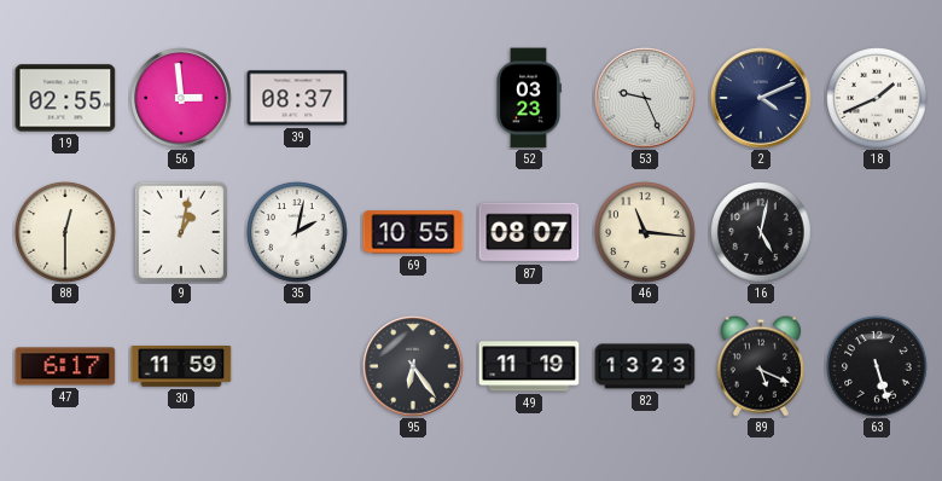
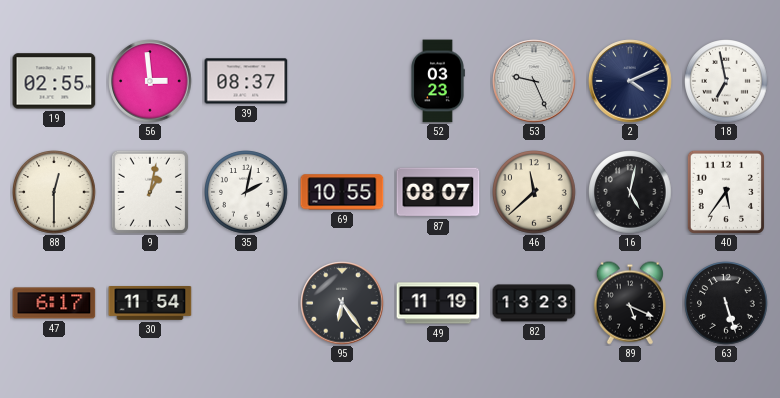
18: 1:41 -> 6:58 (726, 81)
46: 11:16 -> 11:38 (534, 192)
40: none -> 5:36 (726, 192)
30: 11:59 -> 11:54 (150, 304)
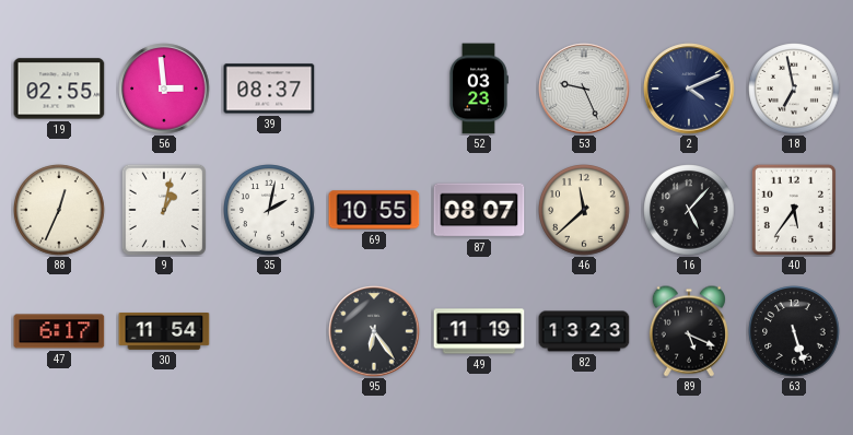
88: 12:30 -> 12:34 (59, 210)
16: 5:02 -> 5:07 (689, 210)
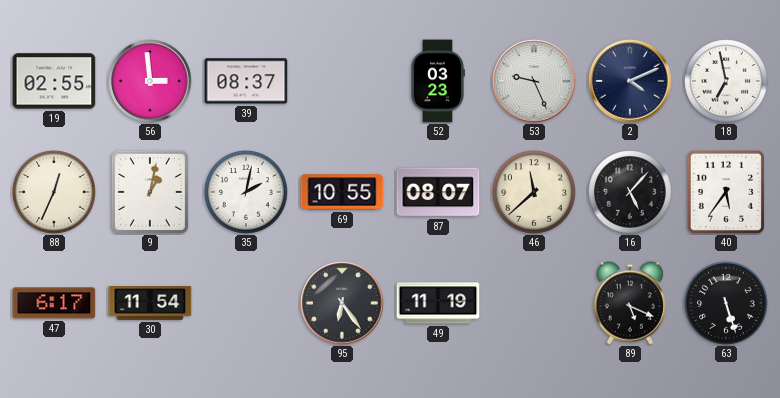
82: 13:23 -> none (584, 331)
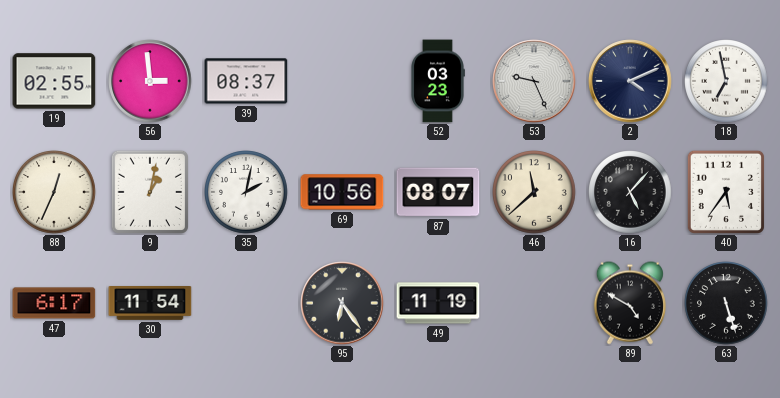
69: 10:55 -> 10:56 (342, 192)
89: 5:19 -> 4:50 (630, 303)
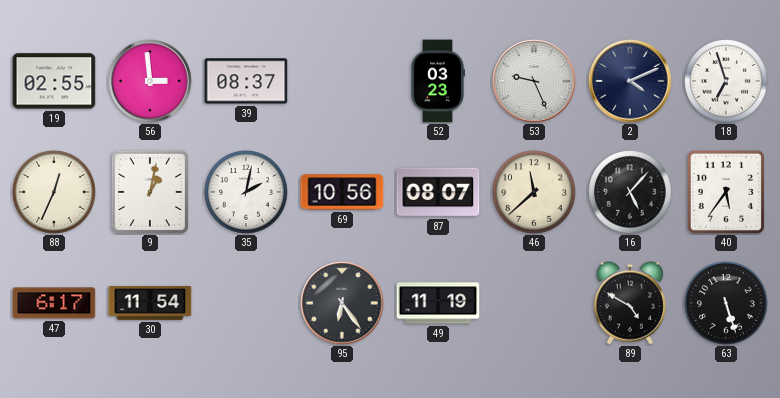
18: 6:58 -> 6:57 (726, 81)
